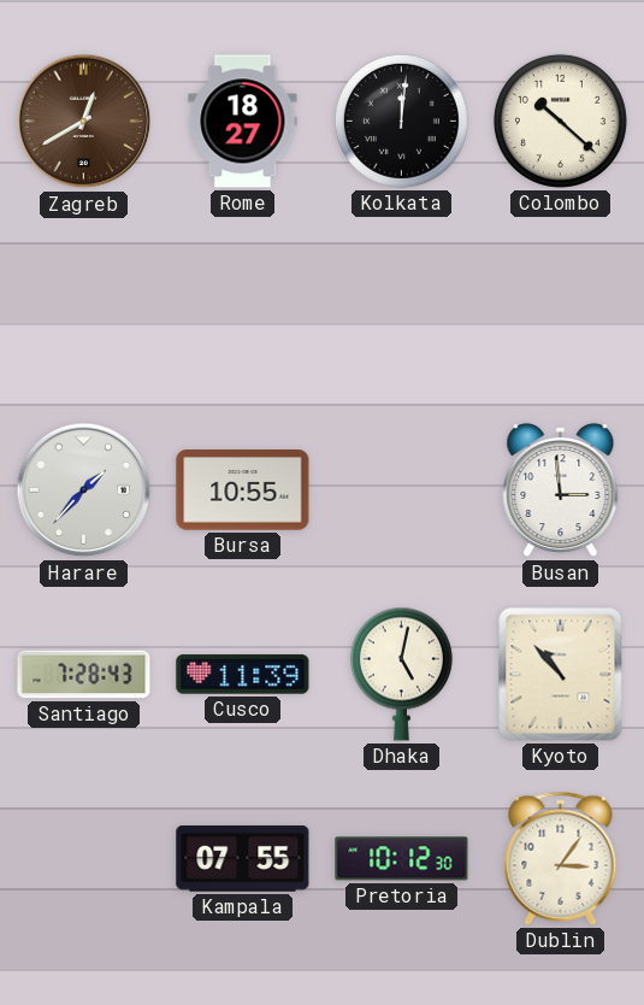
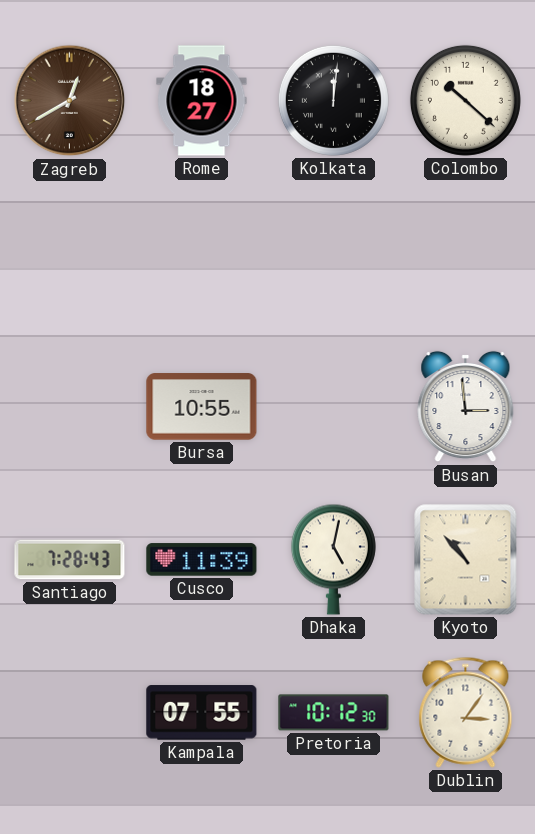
Harare: 1:37 -> none (84, 490)
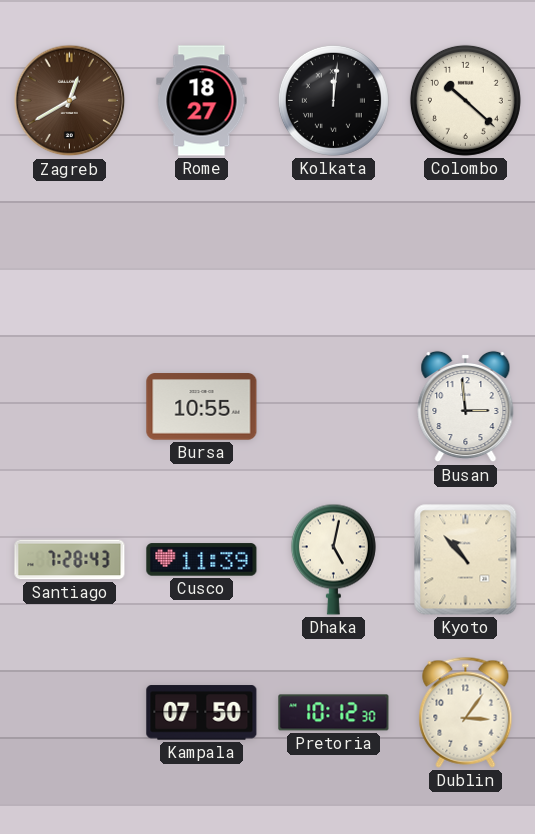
Kampala: 07:55 -> 07:50 (202, 713)
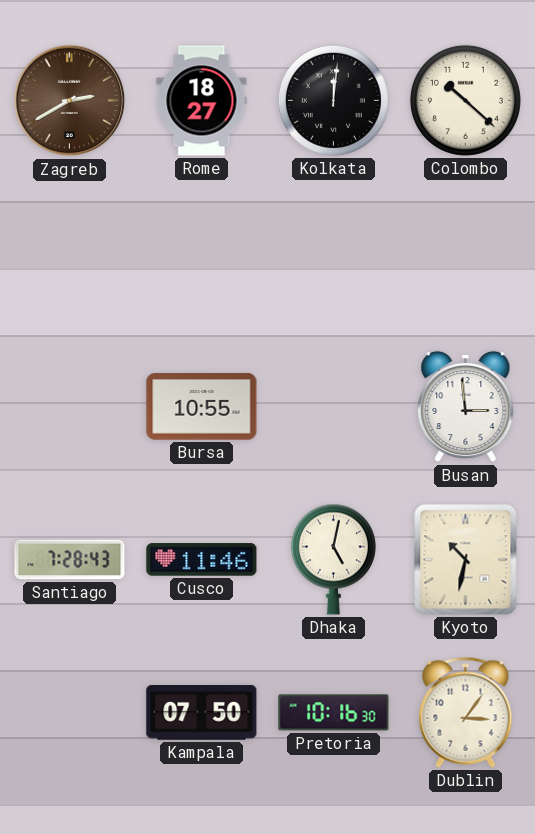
Zagreb: 12:40 -> 2:40 (70, 101)
Cusco: 11:39 -> 11:46 (202, 560)
Kyoto: 10:53 -> 10:32 (466, 560)
Pretoria: 10:12 -> 10:16 (334, 713)
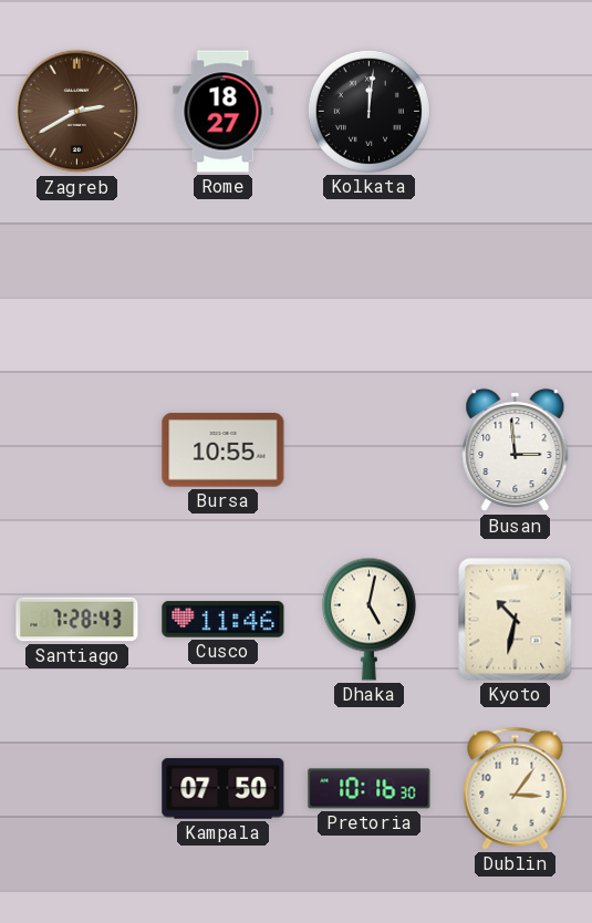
Colombo: 10:22 -> none (465, 100)
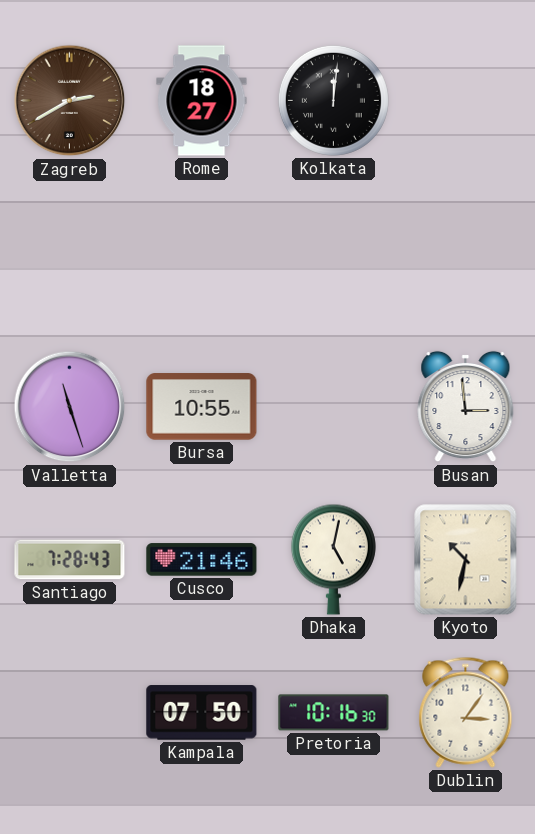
Valletta: none -> 11:27 (70, 407)
Cusco: 11:46 -> 21:46 (202, 560)
